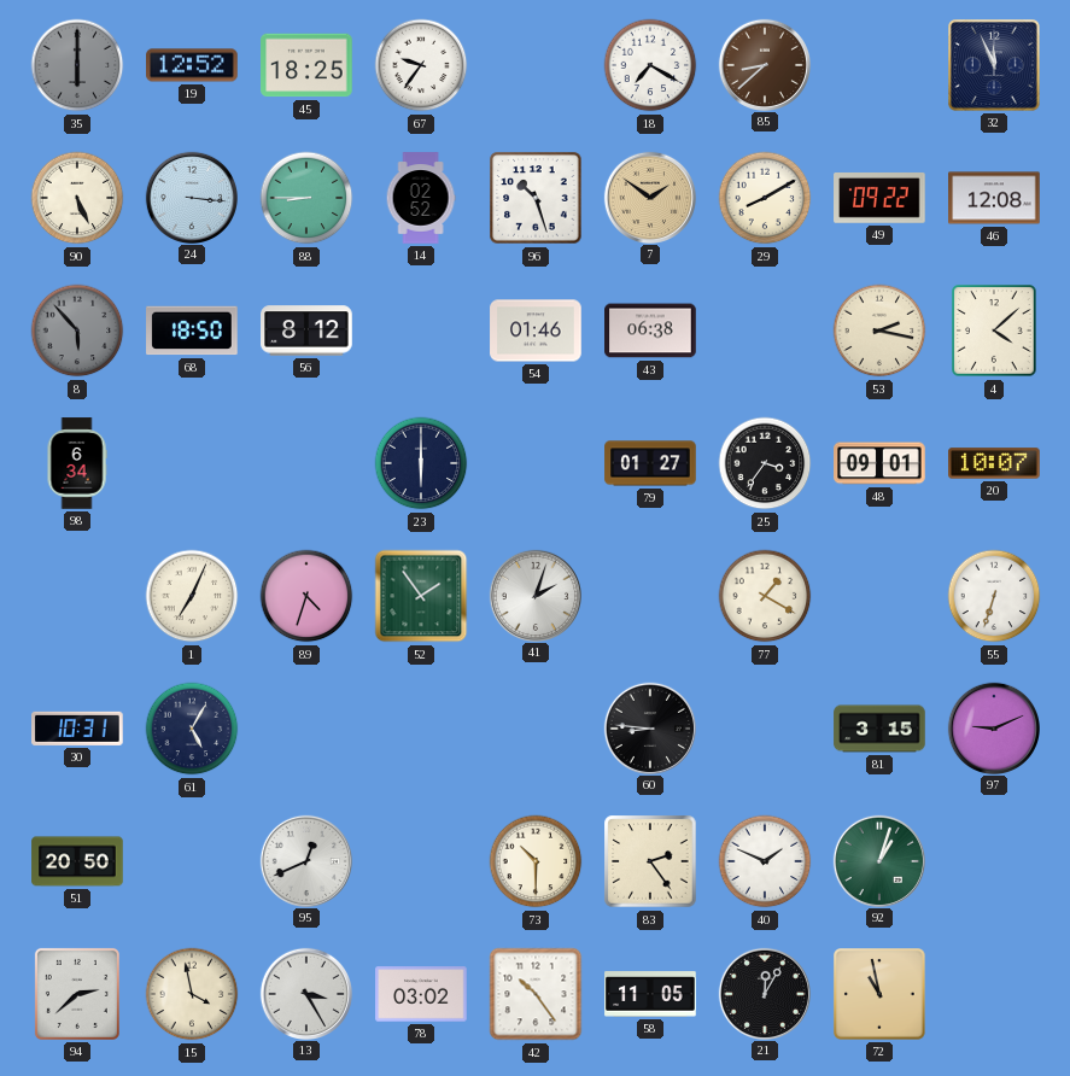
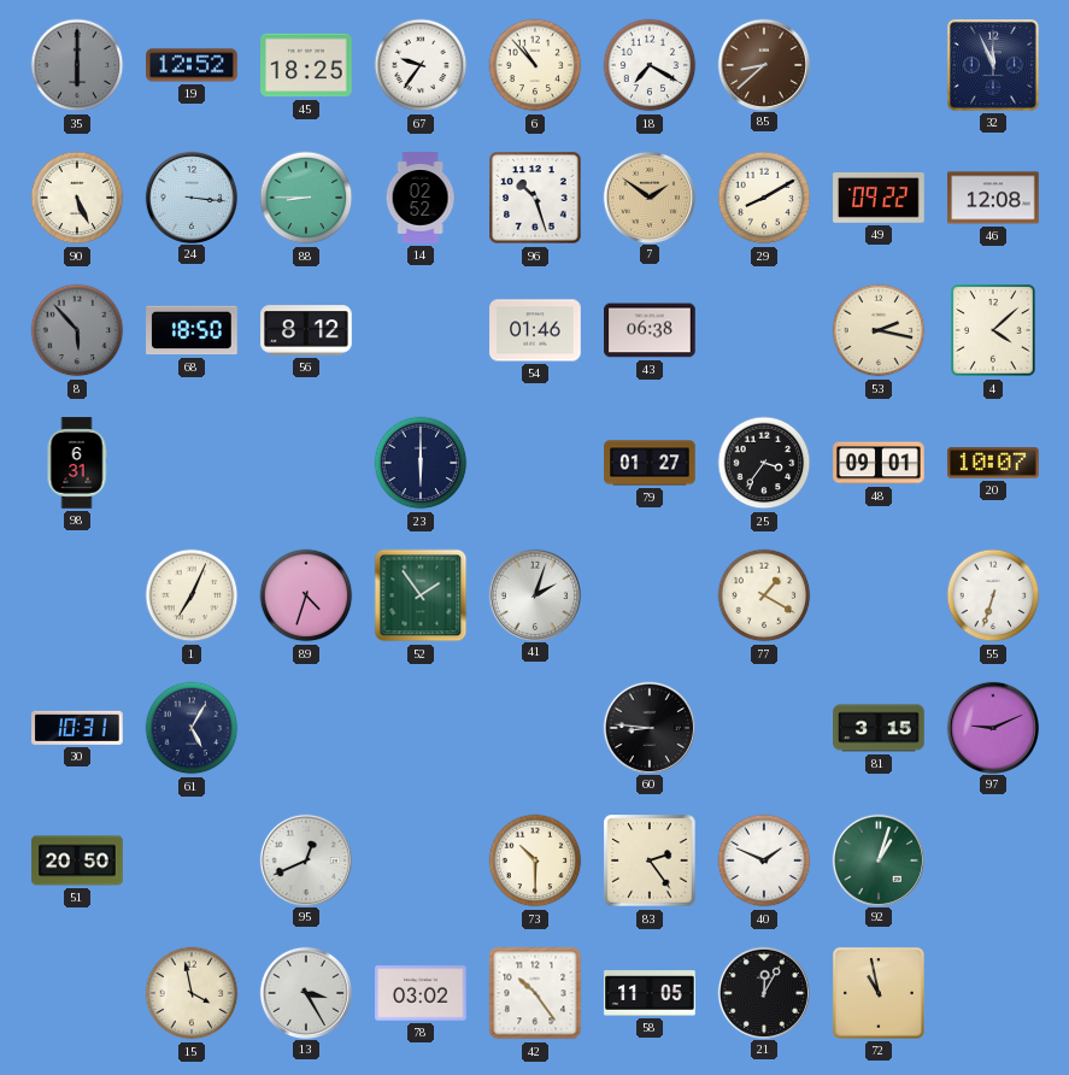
6: none -> 10:53 (535, 65)
98: 6:34 -> 6:31 (77, 463)
94: 2:38 -> none (77, 994)
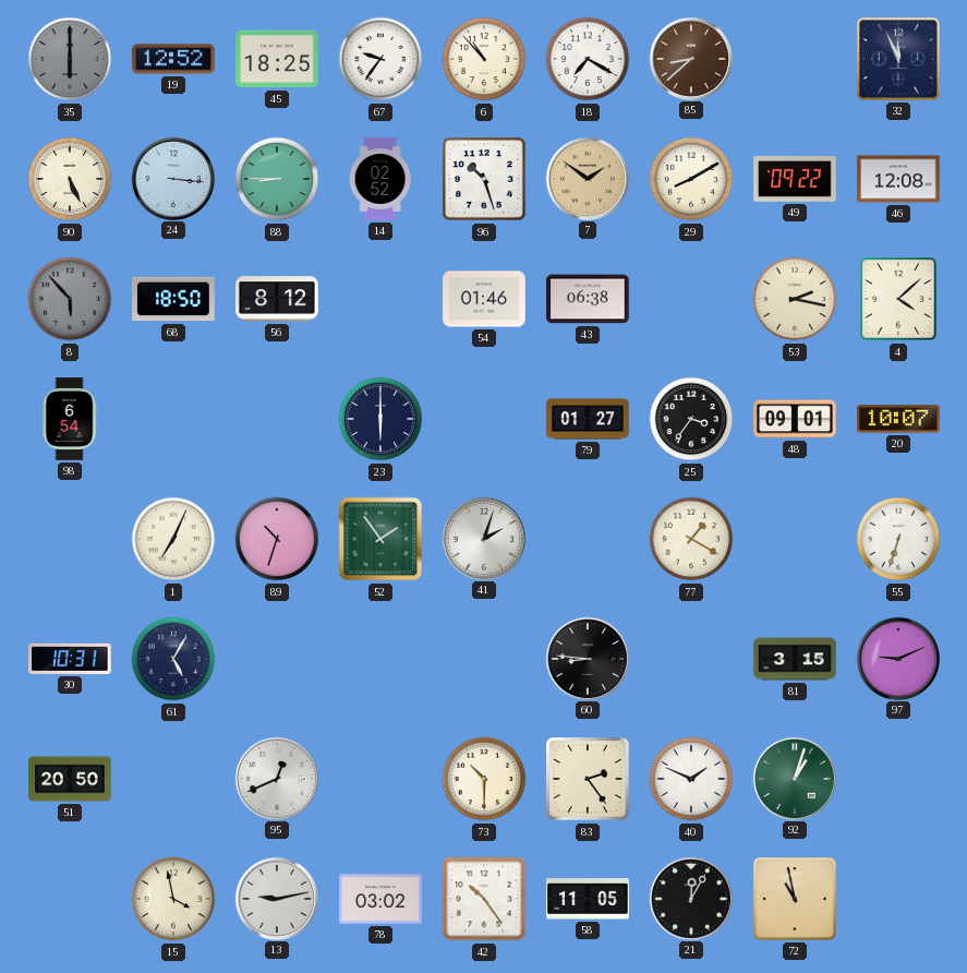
98: 6:31 -> 6:54 (70, 419)
89: 4:33 -> 10:33 (277, 539)
13: 3:25 -> 9:13 (276, 898)
